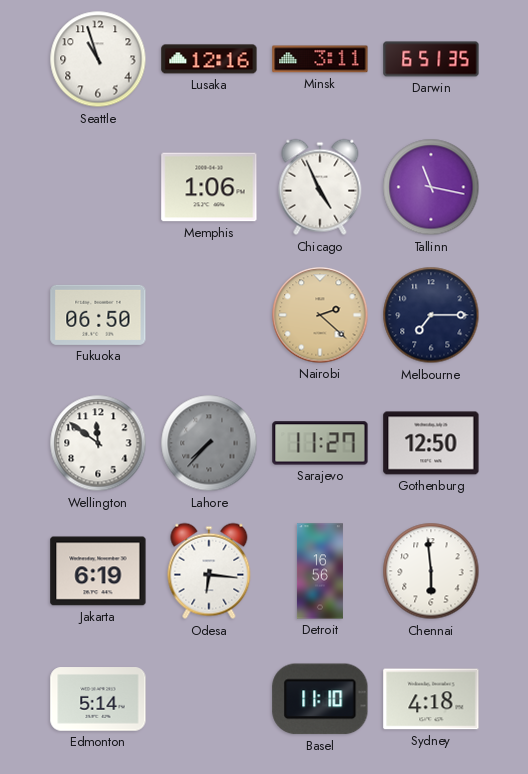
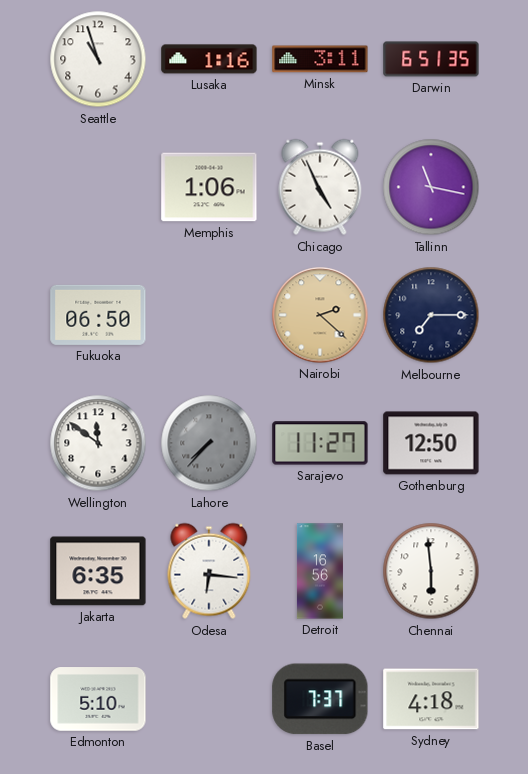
Lusaka: 12:16 -> 1:16 (209, 59)
Jakarta: 6:19 -> 6:35 (98, 571)
Edmonton: 5:14 -> 5:10 (98, 699)
Basel: 11:10 -> 7:37 (320, 699)
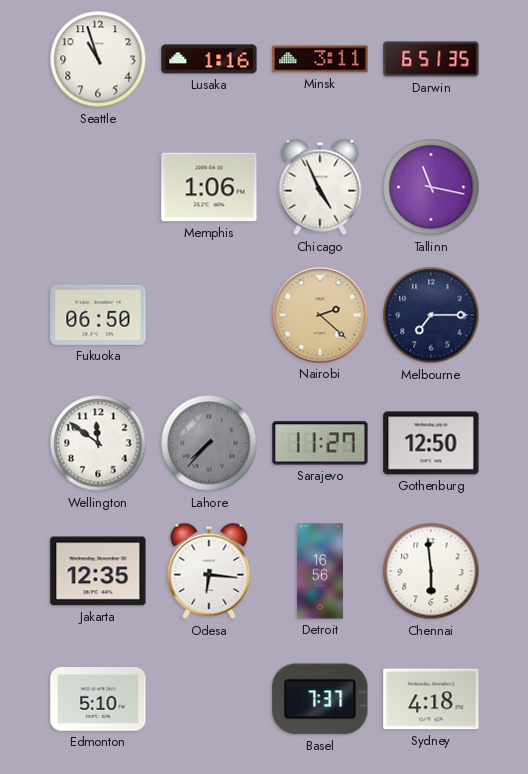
Jakarta: 6:35 -> 12:35 (98, 571)
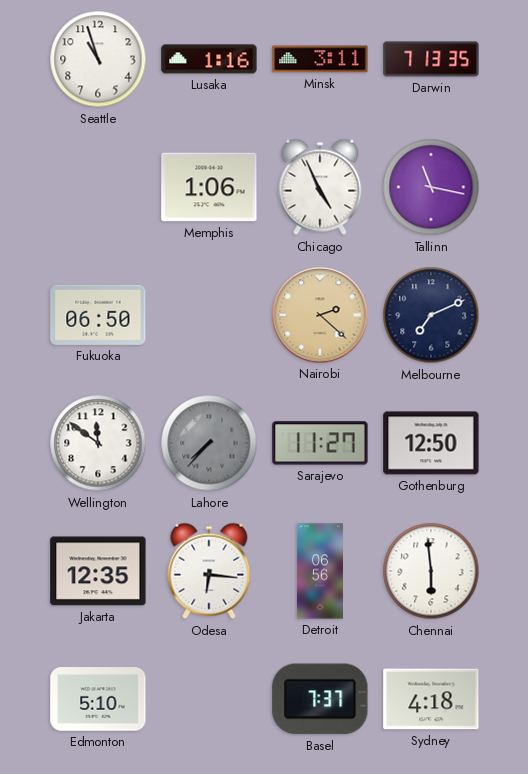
Darwin: 6:51 -> 7:13 (431, 59)
Melbourne: 7:15 -> 7:11 (431, 315)
Detroit: 16:56 -> 06:56 (320, 571)
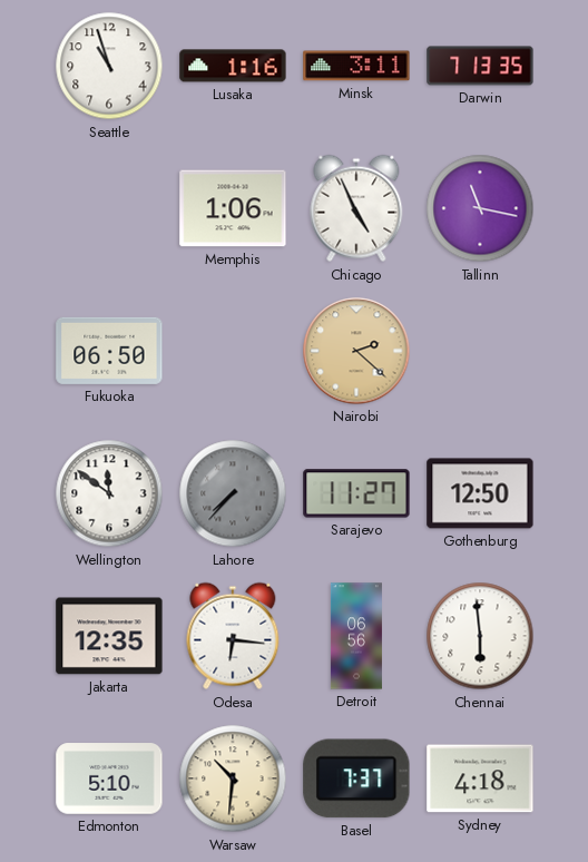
Melbourne: 7:11 -> none (431, 315)
Warsaw: none -> 10:31 (233, 778)
